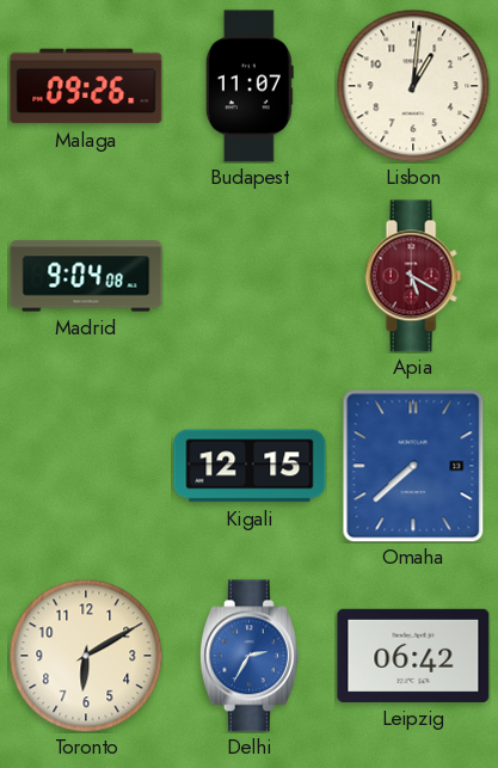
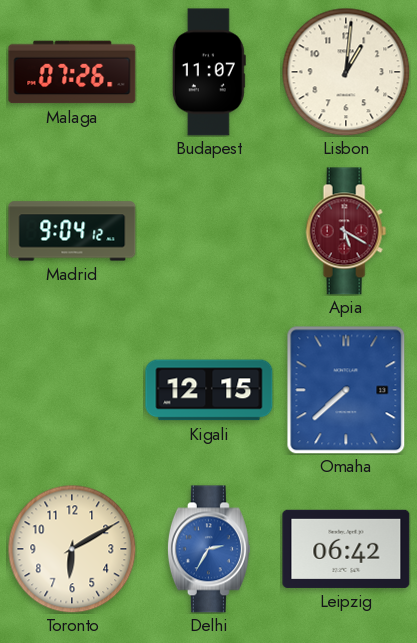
Malaga: 09:26 -> 07:26 (72, 72)
Madrid: 9:04:08 -> 9:04:12 (72, 231)
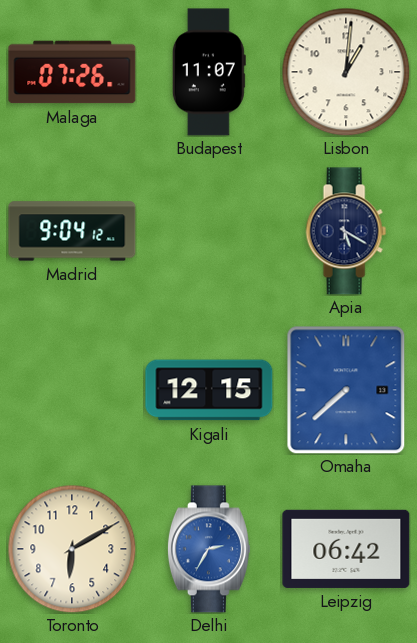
Apia dial: burgundy -> navy (346, 231)
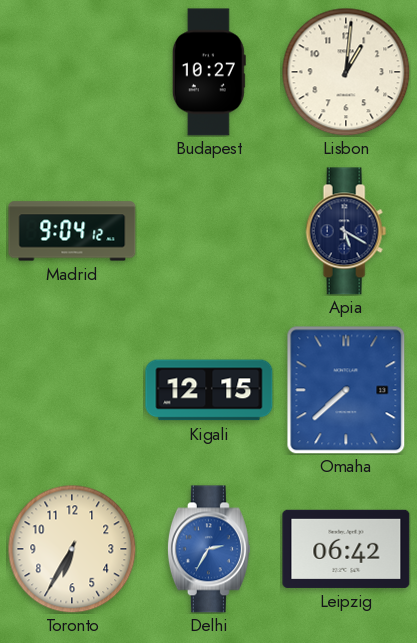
Malaga: 07:26 -> none (72, 72)
Budapest: 11:07 -> 10:27 (209, 72)
Toronto: 6:10 -> 6:35 (72, 549)
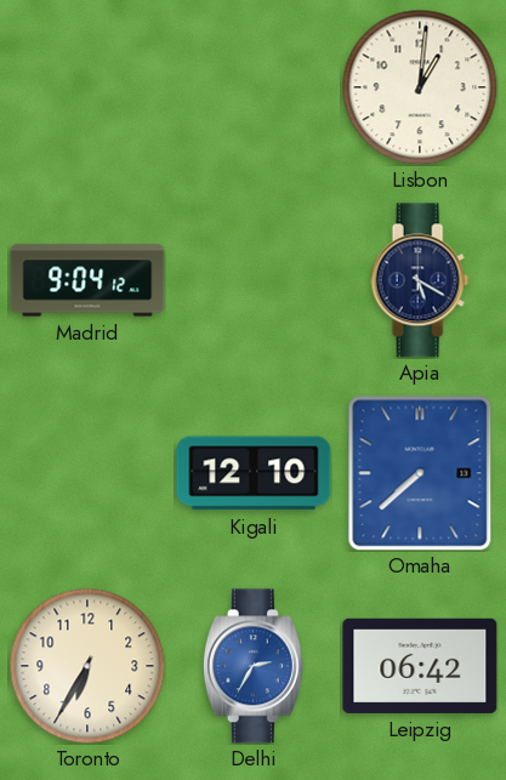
Budapest: 10:27 -> none (209, 72)
Kigali: 12:15 -> 12:10 (254, 473)
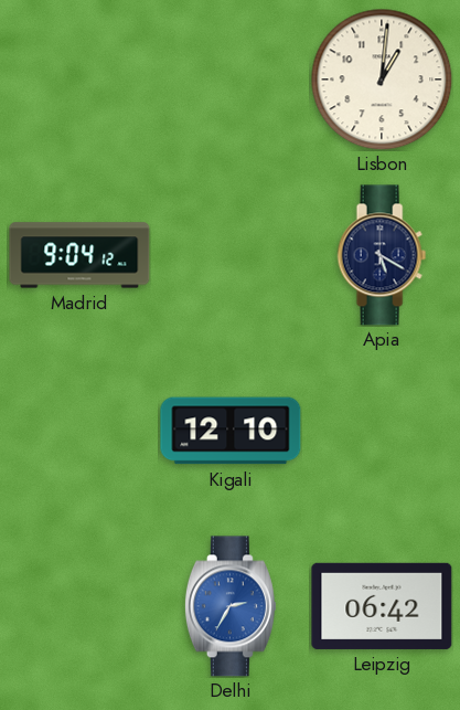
Omaha: 7:38 -> none (420, 473)
Toronto: 6:35 -> none (87, 666)
